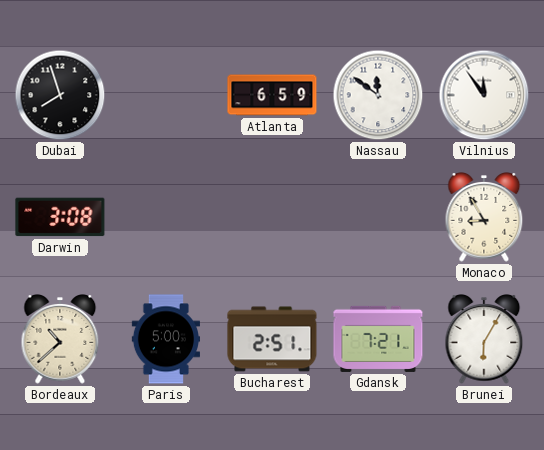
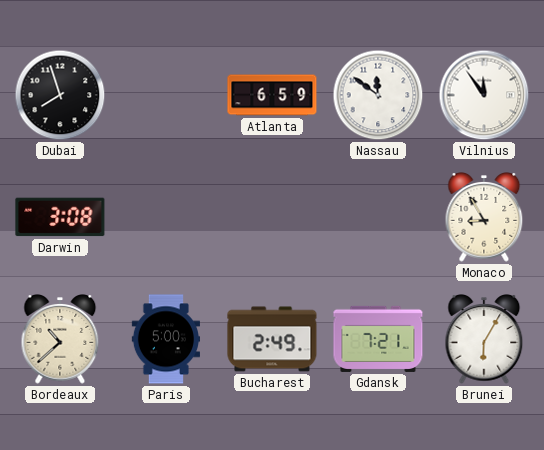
Bucharest: 2:51 -> 2:49 (272, 339)
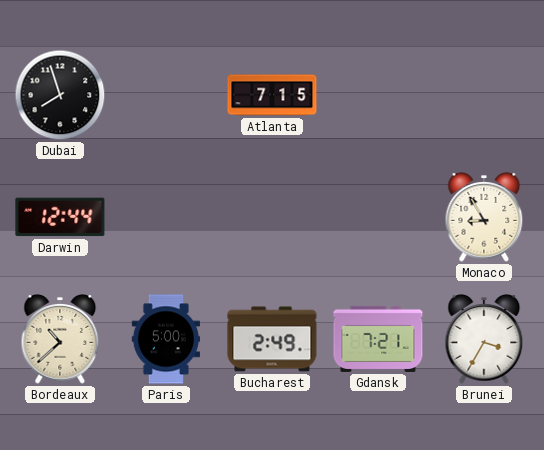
Atlanta: 6:59 -> 7:15 (272, 95)
Nassau: 11:51 -> none (378, 95)
Vilnius: 11:54 -> none (484, 95)
Darwin: 3:08 -> 12:44 (60, 217)
Brunei: 6:05 -> 3:35 (484, 340)
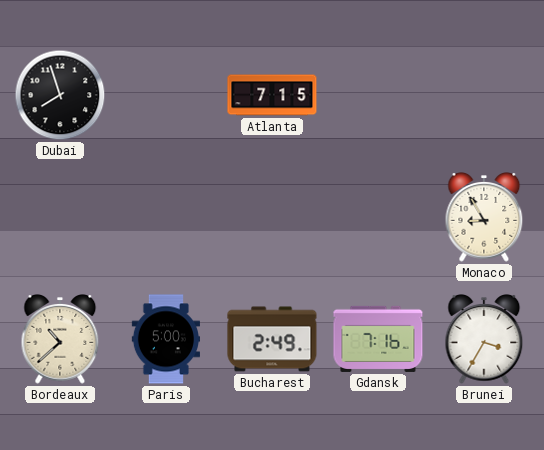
Darwin: 12:44 -> none (60, 217)
Gdansk: 7:21 -> 7:16 (378, 339)
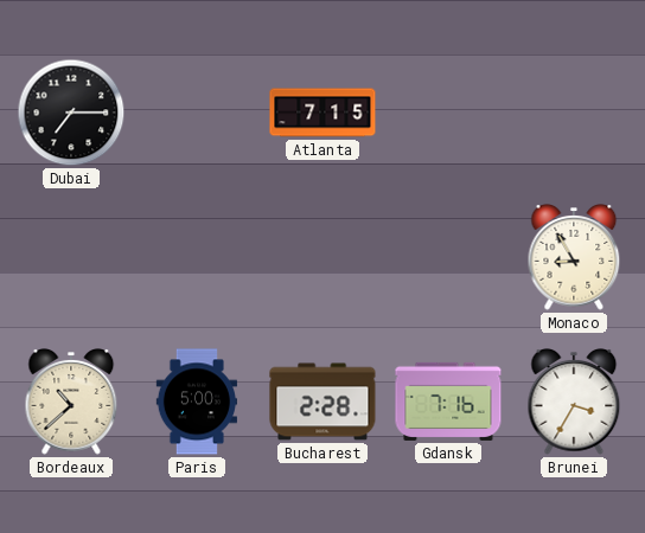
Dubai: 7:57 -> 7:15 (71, 113)
Bucharest: 2:49 -> 2:28 (322, 402)
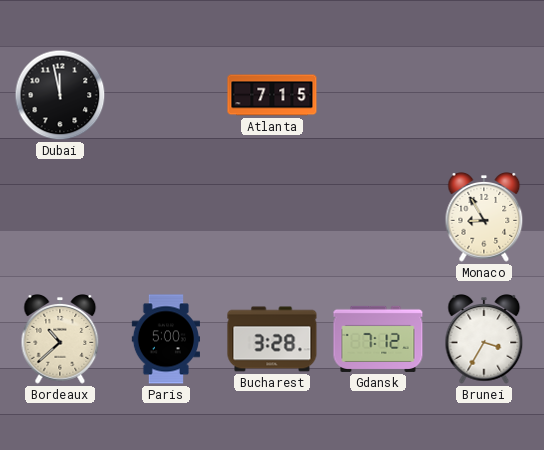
Dubai: 7:15 -> 11:58 (60, 95)
Bucharest: 2:28 -> 3:28 (272, 339)
Gdansk: 7:16 -> 7:12 (378, 339)
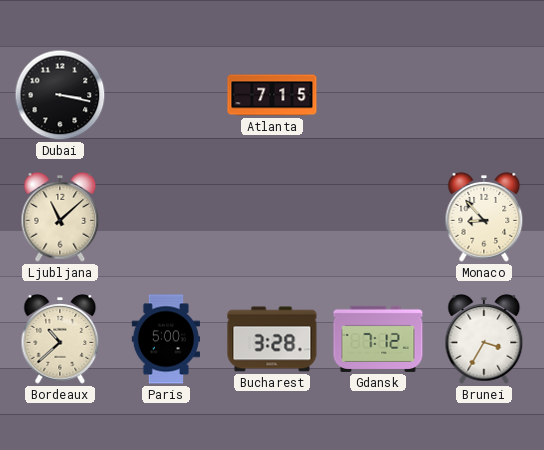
Dubai: 11:58 -> 3:17 (60, 95)
Ljubljana: none -> 11:08 (60, 218)
Monaco: 8:55 -> 8:53 (484, 218)
